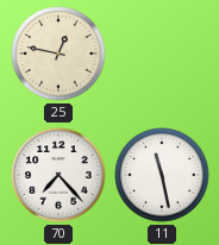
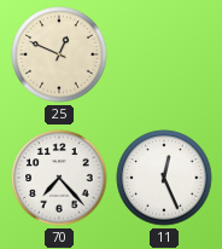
25: 12:47 -> 12:49 (59, 54)
11: 11:28 -> 12:26 (164, 178)
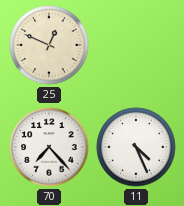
11: 12:26 -> 4:26 (136, 147)
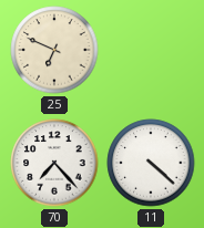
25: 12:49 -> 6:49 (54, 50)
11: 4:26 -> 4:22 (151, 163)
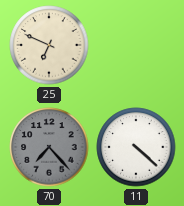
70 dial: white -> grey (49, 147)
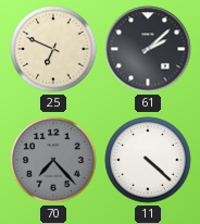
61: none -> 2:08 (148, 49)
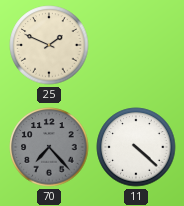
25: 6:49 -> 1:49 (49, 45)
61: 2:08 -> none (148, 49)
